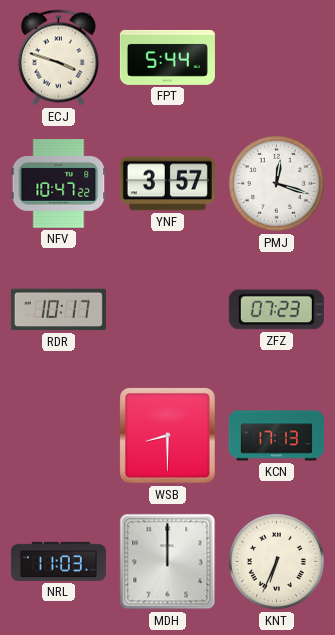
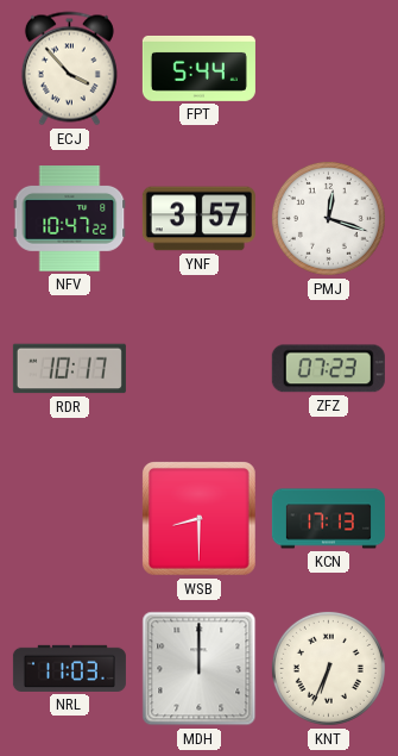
ECJ: 3:48 -> 3:53 (69, 69)
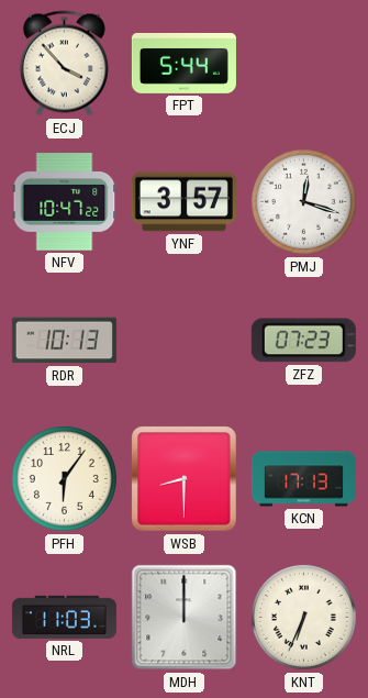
RDR: 10:17 -> 10:13 (64, 341)
PFH: none -> 6:06 (64, 478)
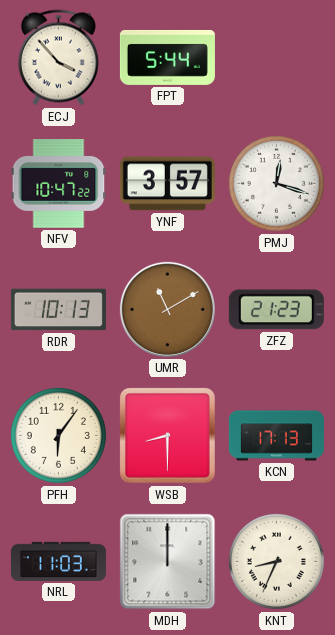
UMR: none -> 11:10 (167, 309)
ZFZ: 07:23 -> 21:23 (276, 310)
KNT: 6:34 -> 8:34 (276, 561)
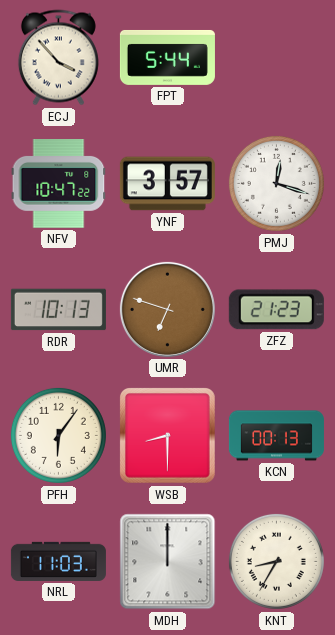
UMR: 11:10 -> 6:48 (167, 309)
KCN: 17:13 -> 00:13 (276, 436)
KNT: 8:34 -> 8:35 (276, 561)
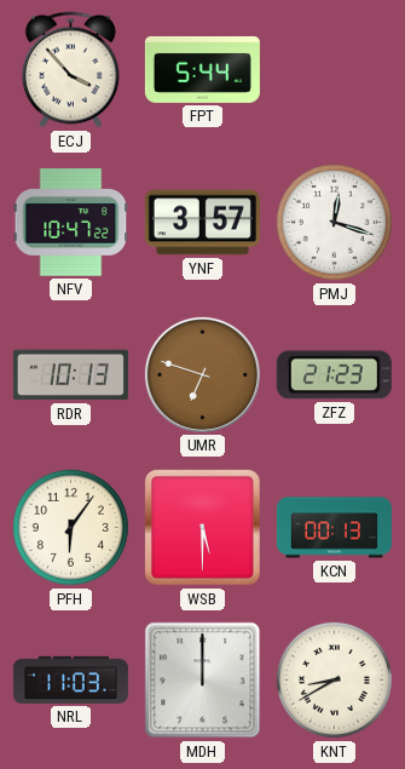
WSB: 8:30 -> 5:30 (203, 528)
KNT: 8:35 -> 8:40 (334, 679)
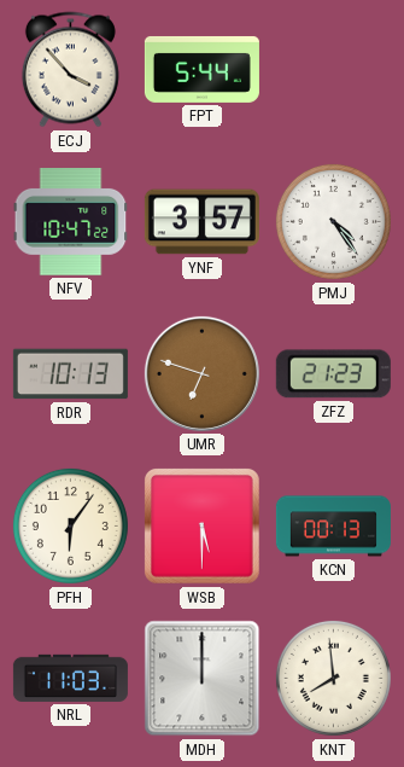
PMJ: 12:18 -> 4:24 (333, 221)
KNT: 8:40 -> 7:59 (333, 678)
